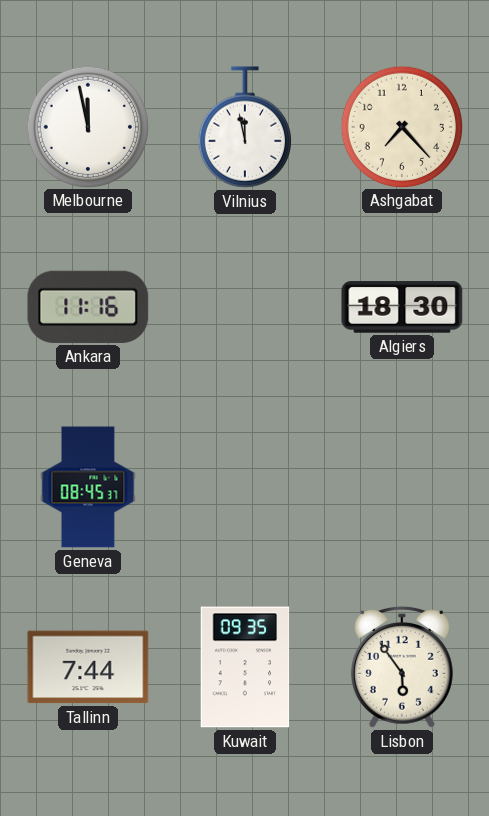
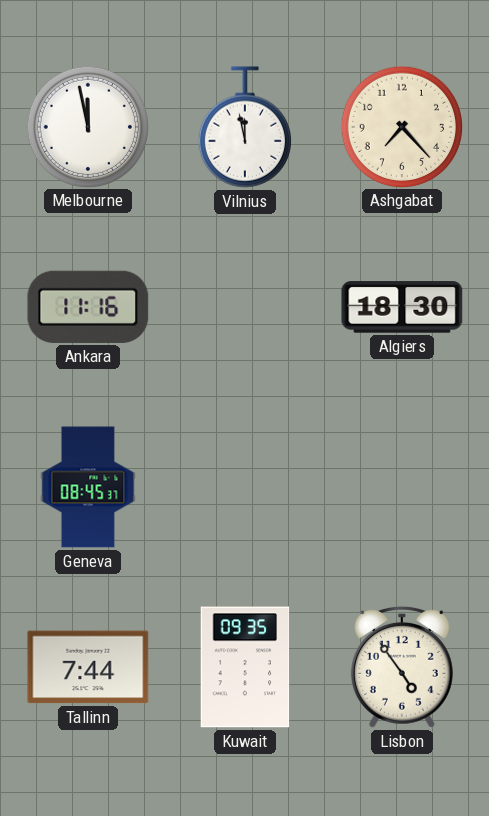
Lisbon: 5:54 -> 4:54 (402, 667)
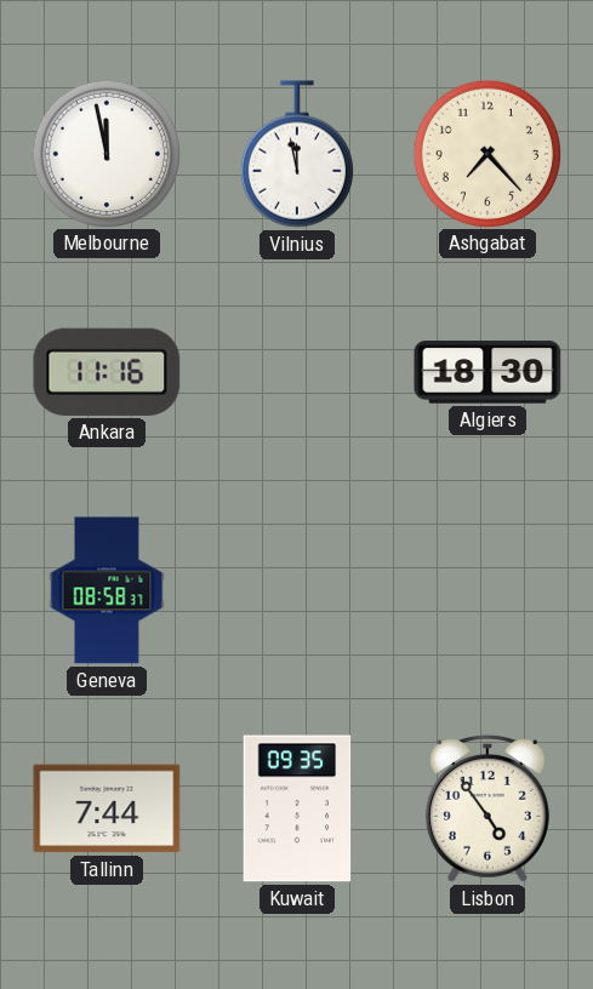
Geneva: 08:45 -> 08:58 (107, 590)
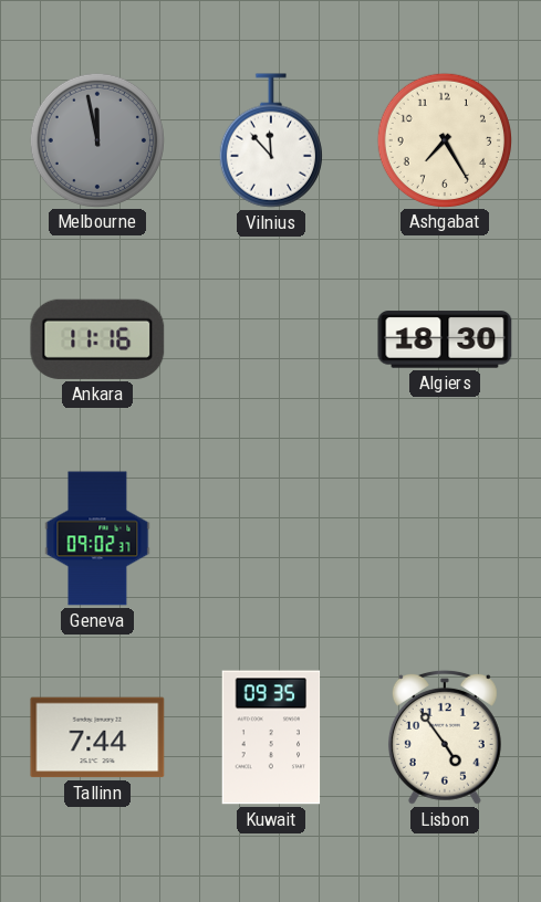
Melbourne dial: white -> grey (96, 139)
Vilnius: 11:58 -> 11:53 (271, 140)
Ashgabat: 7:23 -> 7:25 (444, 139)
Geneva: 08:58 -> 09:02 (97, 538)
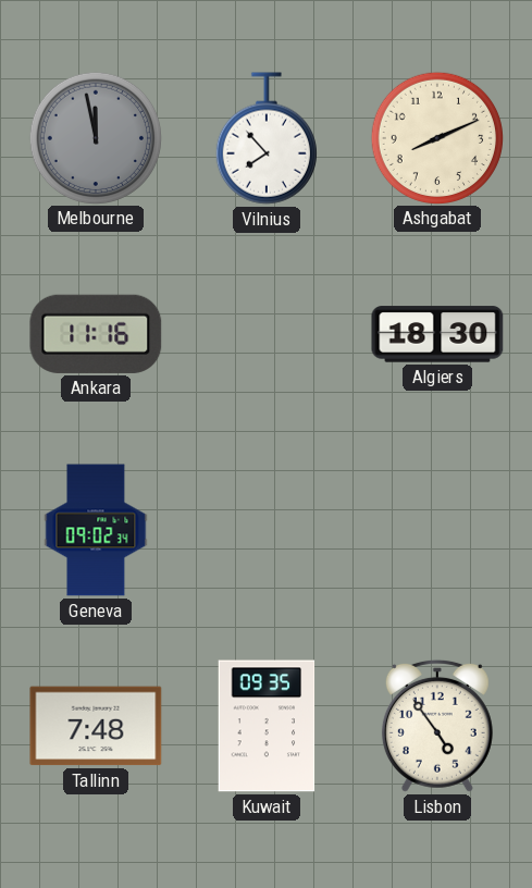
Vilnius: 11:53 -> 7:53 (267, 138)
Ashgabat: 7:25 -> 8:11 (436, 137)
Geneva: 09:02:37 -> 09:02:34 (96, 530)
Tallinn: 7:44 -> 7:48 (96, 726)
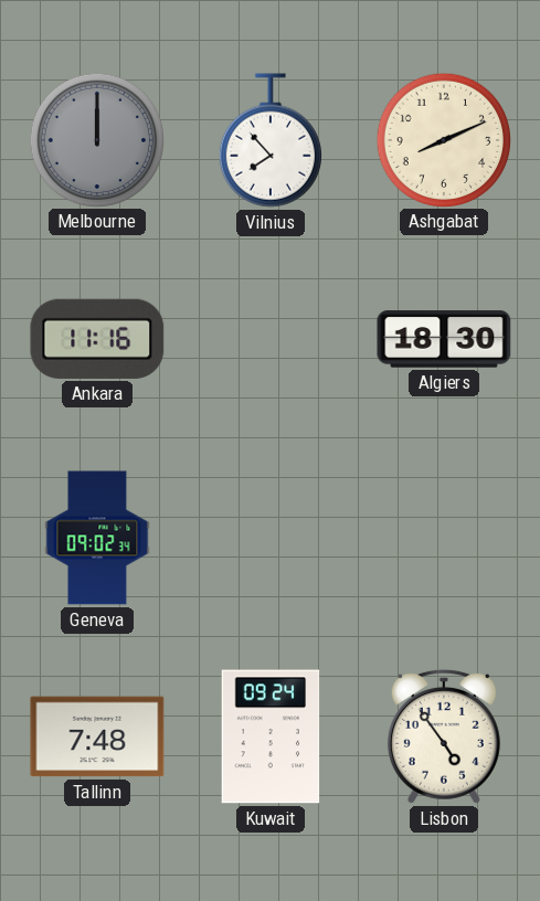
Melbourne: 11:58 -> 12:00 (96, 139)
Kuwait: 09:35 -> 09:24 (271, 736)
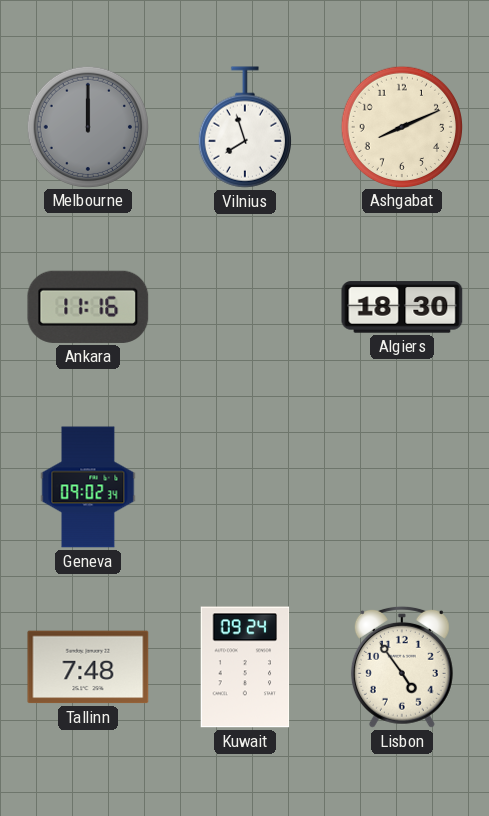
Vilnius: 7:53 -> 7:57 (245, 127)
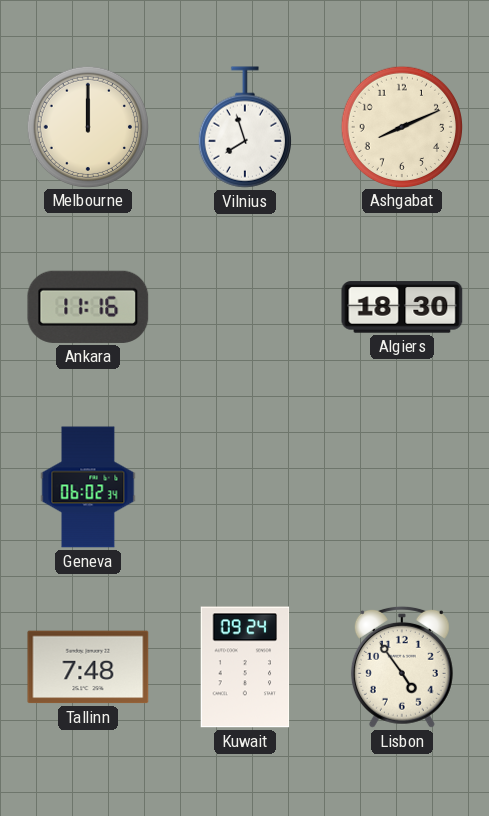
Melbourne dial: grey -> cream (87, 126)
Geneva: 09:02 -> 06:02 (88, 487)
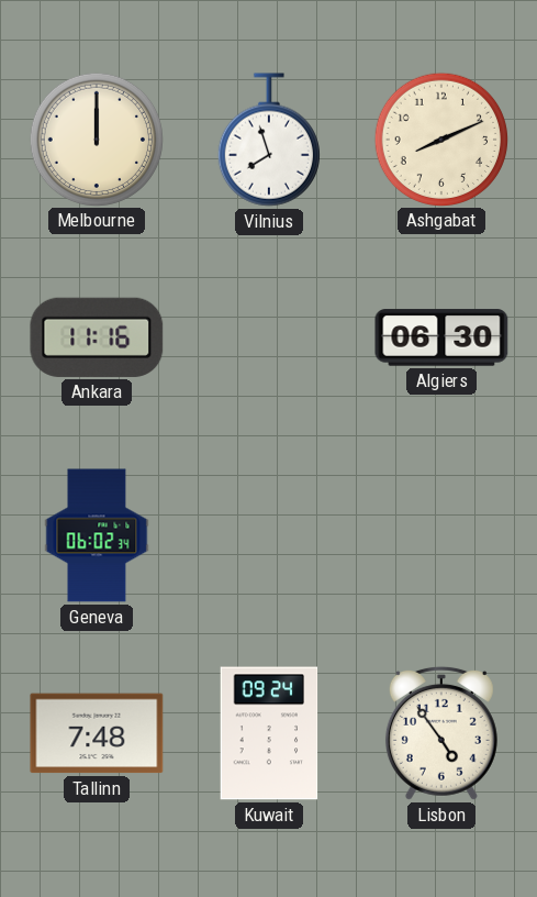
Algiers: 18:30 -> 06:30 (441, 337)
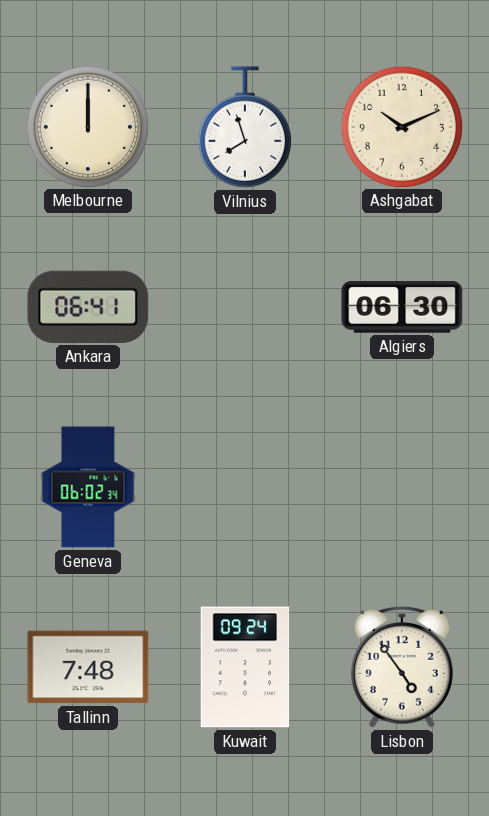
Ashgabat: 8:11 -> 10:11 (401, 126)
Ankara: 11:16 -> 06:41 (88, 307)
